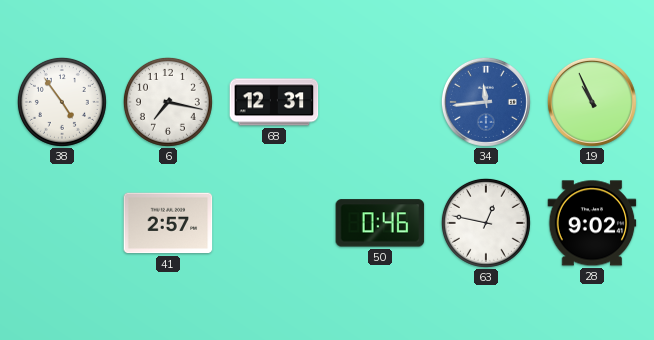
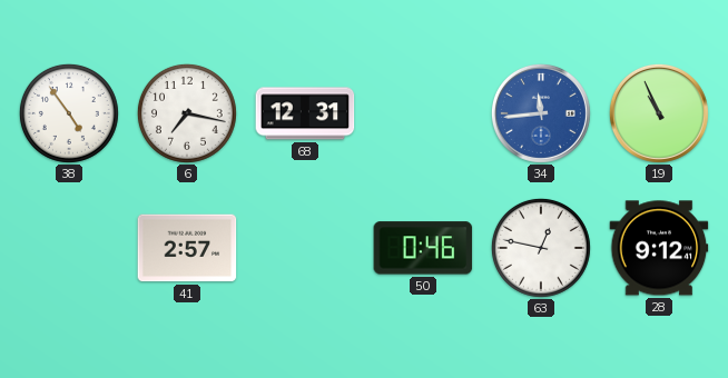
28: 9:02 -> 9:12 (659, 248)
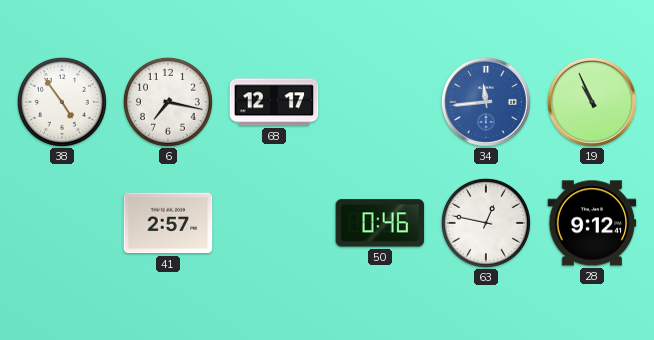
68: 12:31 -> 12:17 (274, 102)
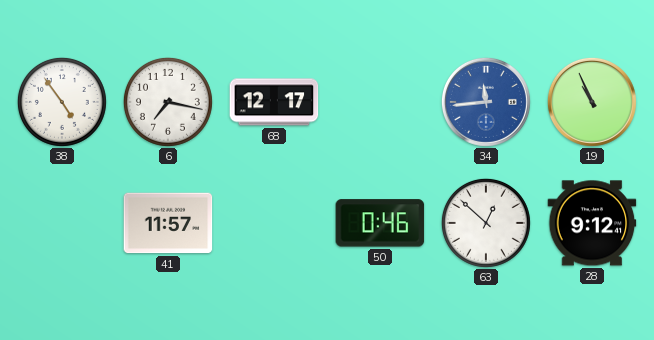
41: 2:57 -> 11:57 (168, 223)
63: 12:47 -> 12:52 (486, 223)
